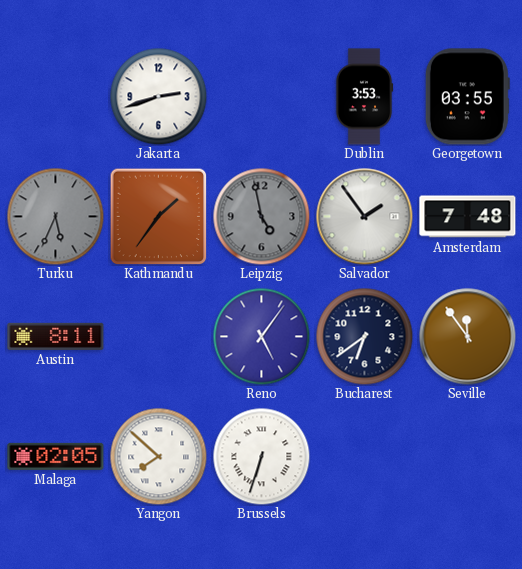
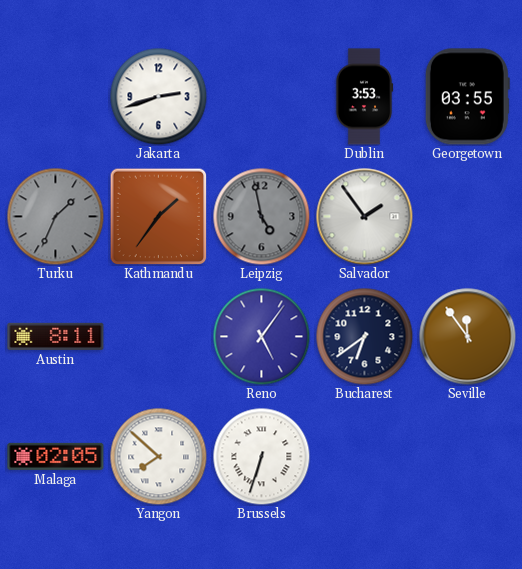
Turku: 5:34 -> 1:34 (55, 216)
Amsterdam: 7:48 -> none (468, 217)
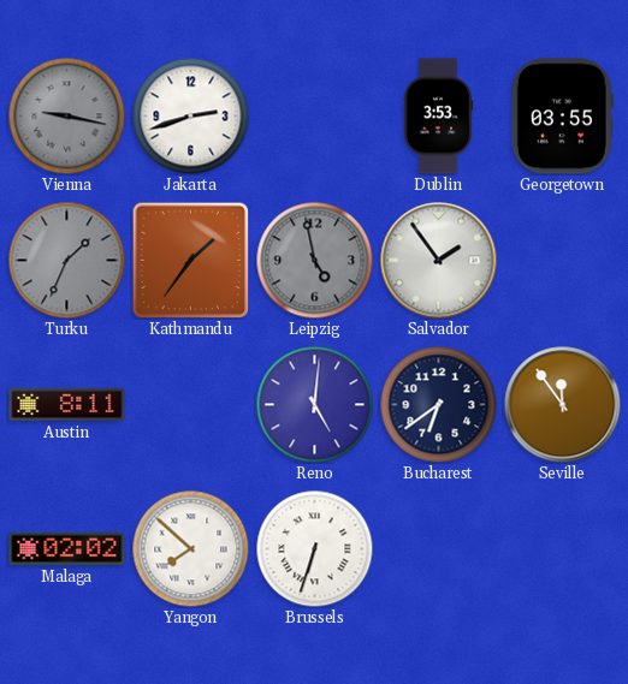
Vienna: none -> 9:17 (66, 115)
Reno: 5:06 -> 5:01 (314, 404)
Malaga: 02:05 -> 02:02 (67, 548)
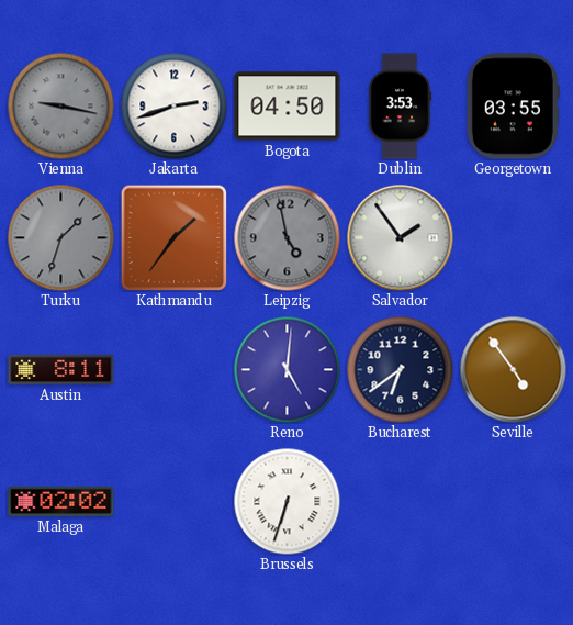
Bogota: none -> 04:50 (288, 107)
Turku: 1:34 -> 1:33 (60, 237)
Seville: 11:54 -> 4:54 (514, 370)
Yangon: 7:52 -> none (190, 548)
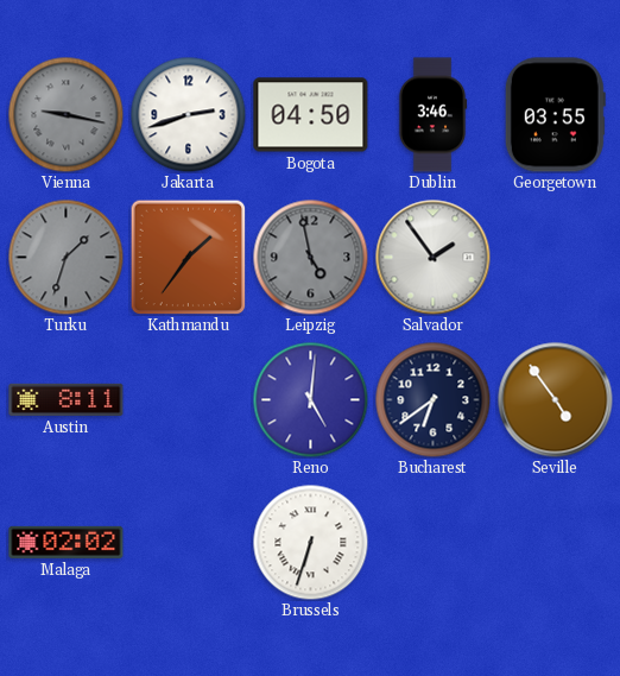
Dublin: 3:53 -> 3:46 (432, 115)
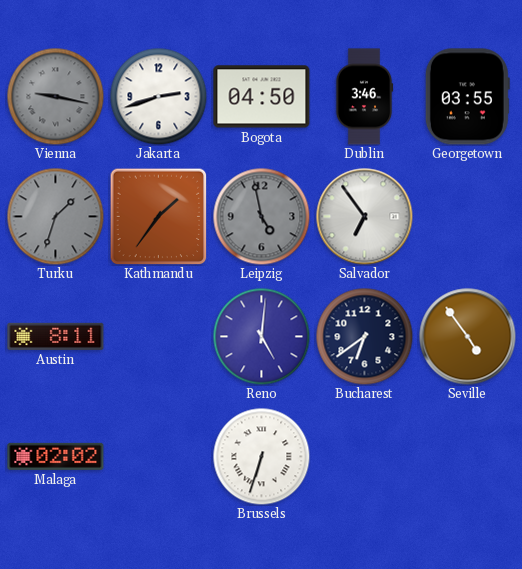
Salvador: 1:54 -> 6:54 (365, 217)
